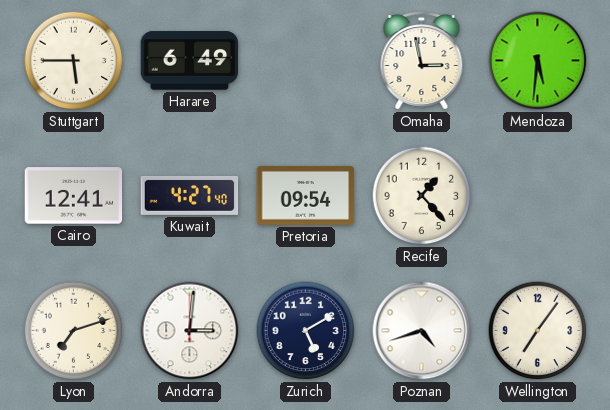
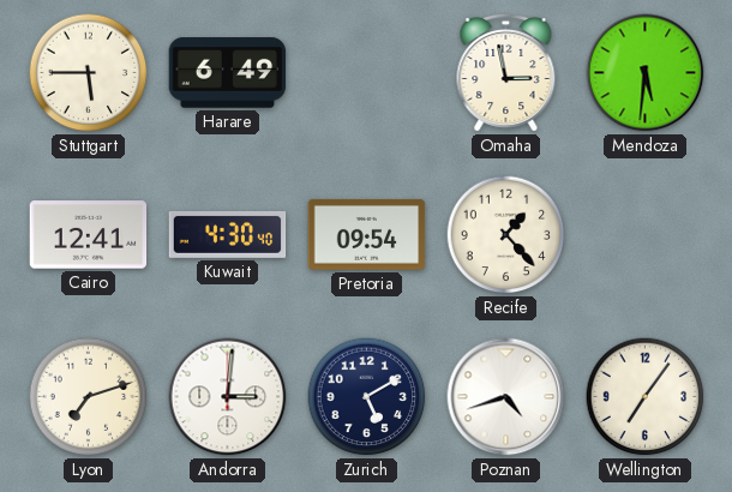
Kuwait: 4:27 -> 4:30 (228, 234)
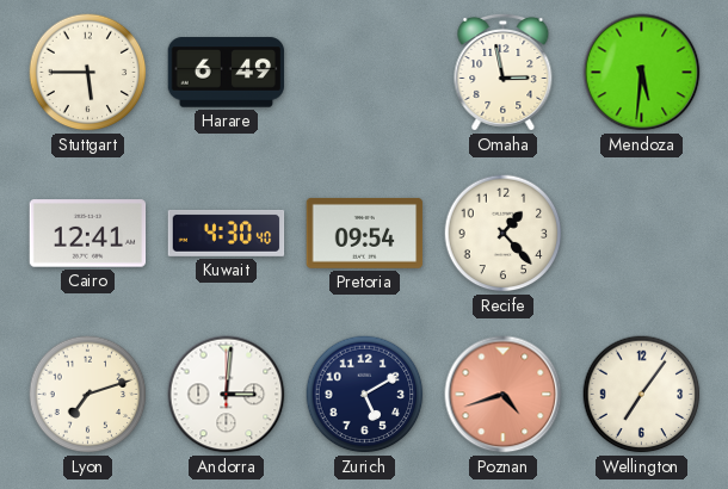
Poznan dial: white -> salmon (504, 395)
